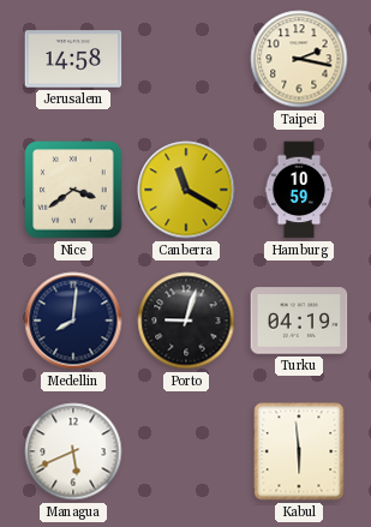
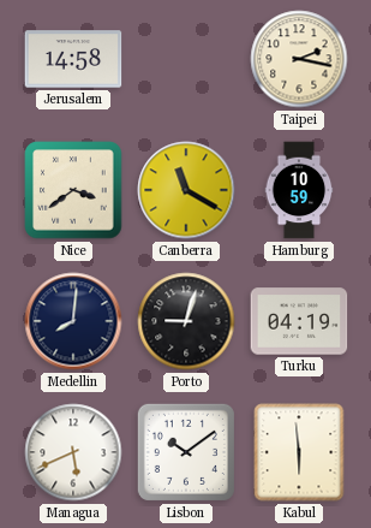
Lisbon: none -> 10:09 (186, 452)
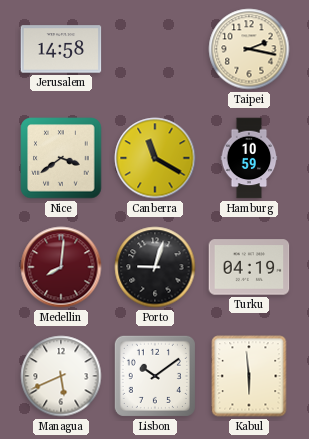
Medellin dial: navy -> burgundy (61, 267)
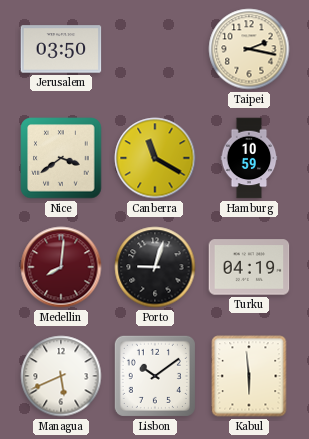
Jerusalem: 14:58 -> 03:50 (61, 49)
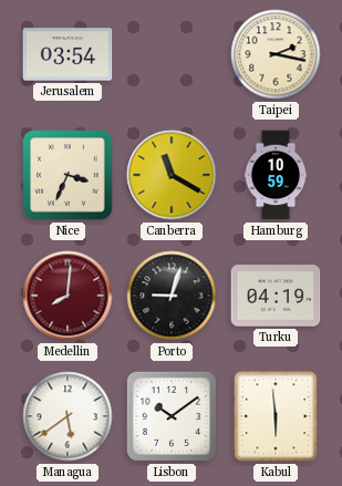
Jerusalem: 03:50 -> 03:54 (68, 54)
Nice: 3:39 -> 3:34 (68, 175)
Managua: 5:41 -> 5:39 (68, 416)
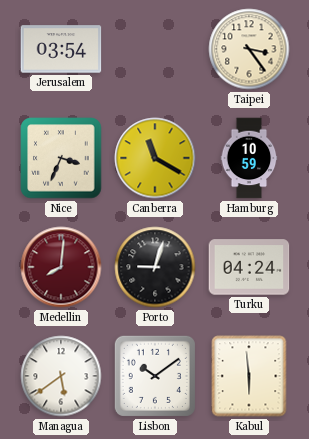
Taipei: 2:17 -> 3:24 (249, 49)
Turku: 04:19 -> 04:24 (249, 267)
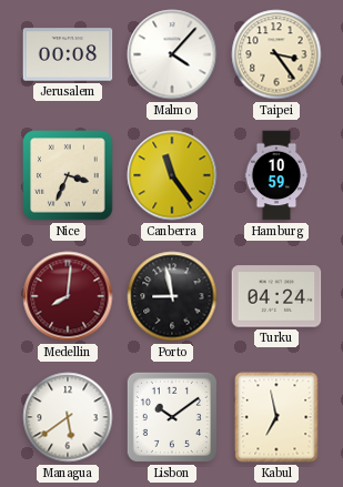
Jerusalem: 03:54 -> 00:08 (68, 54)
Malmo: none -> 4:07 (172, 54)
Canberra: 11:20 -> 11:24 (172, 175)
Porto: 9:03 -> 8:58 (172, 296)
Kabul: 5:59 -> 6:58 (276, 417)
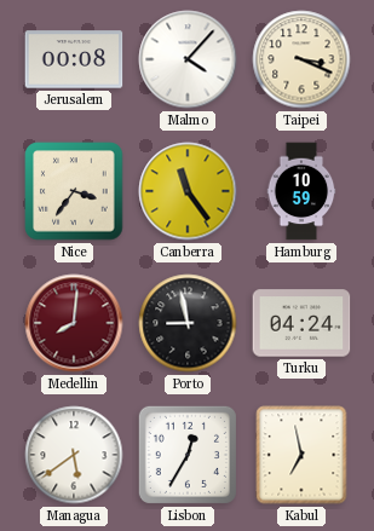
Taipei: 3:24 -> 3:19 (301, 59)
Nice: 3:34 -> 3:36 (74, 191)
Lisbon: 10:09 -> 12:35 (188, 455)
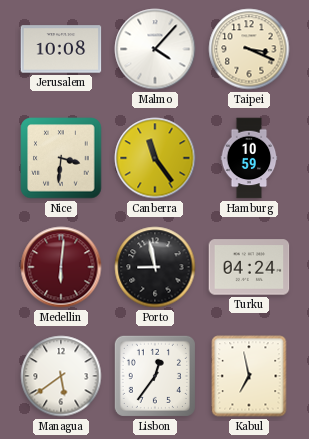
Jerusalem: 00:08 -> 10:08 (61, 49)
Nice: 3:36 -> 3:31 (61, 158)
Medellin: 8:01 -> 6:01 (61, 267)
Lisbon: 12:35 -> 12:36 (155, 376)
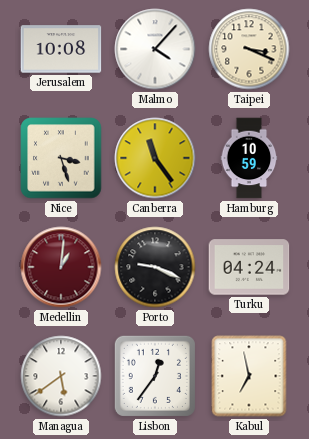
Nice: 3:31 -> 3:27 (61, 158)
Medellin: 6:01 -> 1:01 (61, 267)
Porto: 8:58 -> 9:19 (155, 267)
